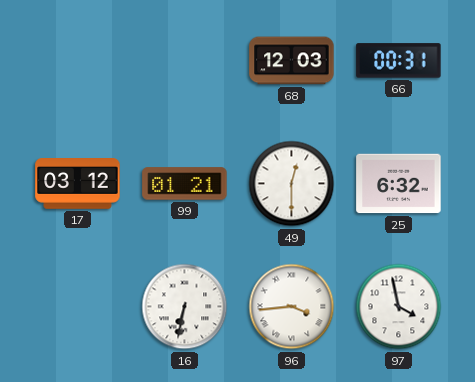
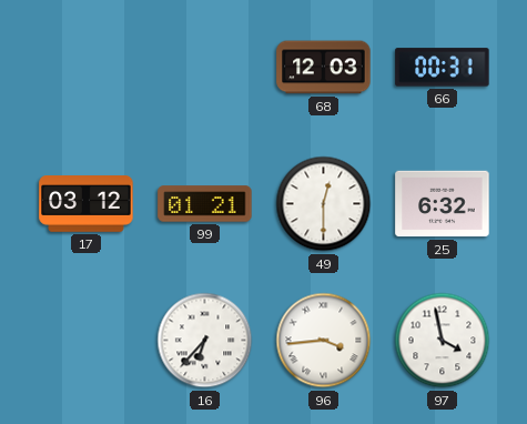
16: 6:32 -> 6:37 (205, 341)
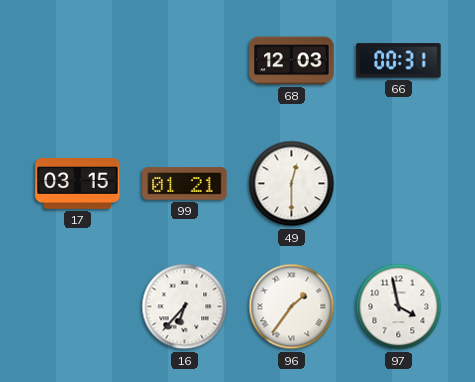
17: 03:12 -> 03:15 (78, 184)
25: 6:32 -> none (443, 204)
96: 3:44 -> 1:36 (292, 307)
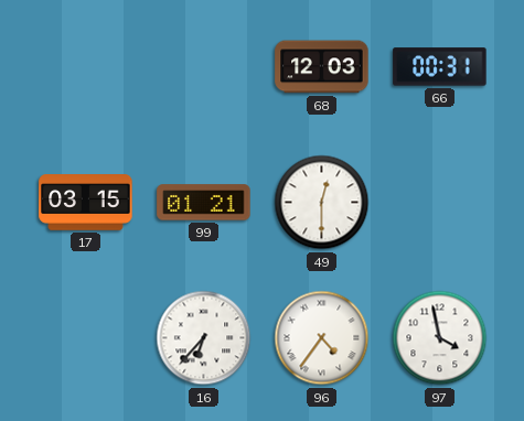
96: 1:36 -> 4:36 (322, 338)
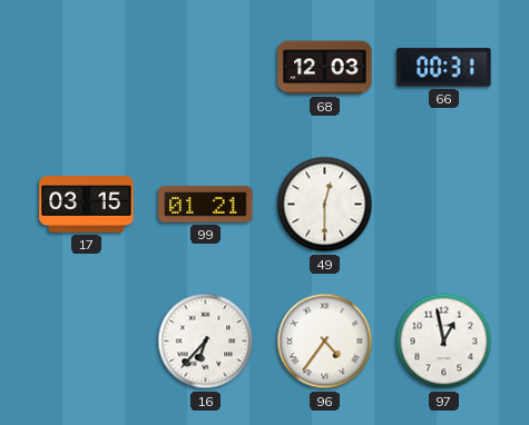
97: 3:58 -> 12:58 (444, 342)
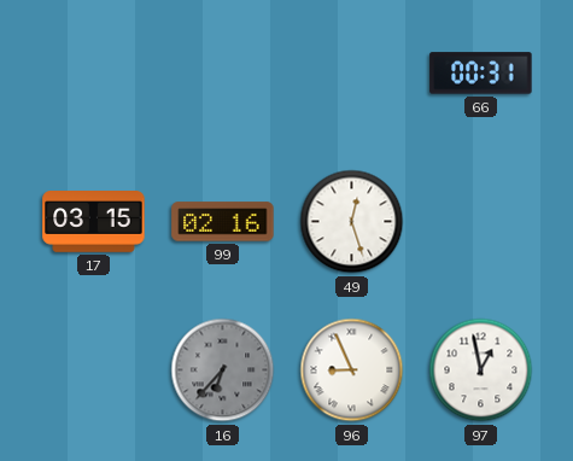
68: 12:03 -> none (325, 68)
99: 01:21 -> 02:16 (223, 222)
49: 12:30 -> 12:27 (352, 222)
16 dial: white -> grey (223, 370)
96: 4:36 -> 8:56 (352, 370)
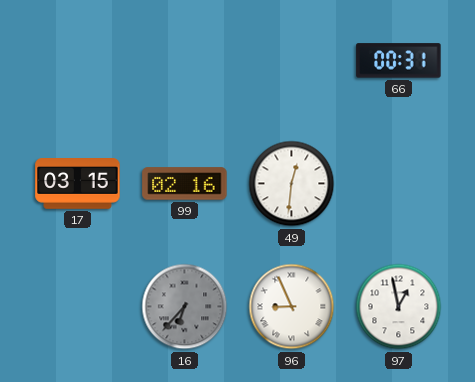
49: 12:27 -> 12:31 (292, 184)
